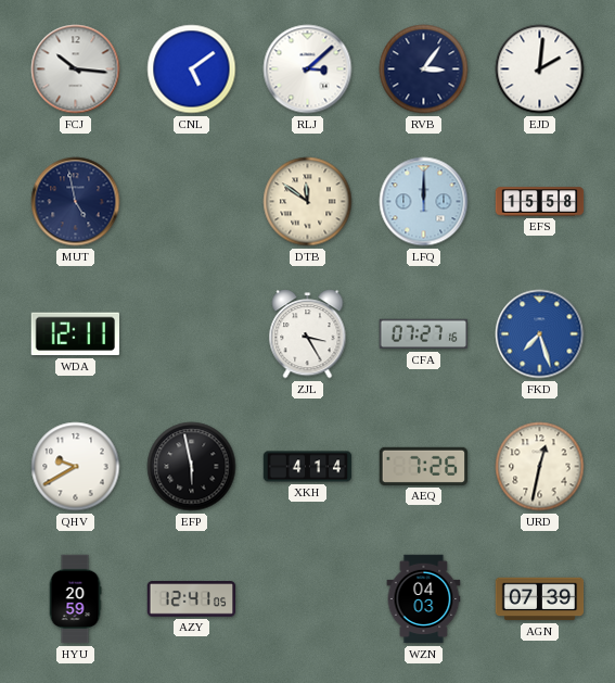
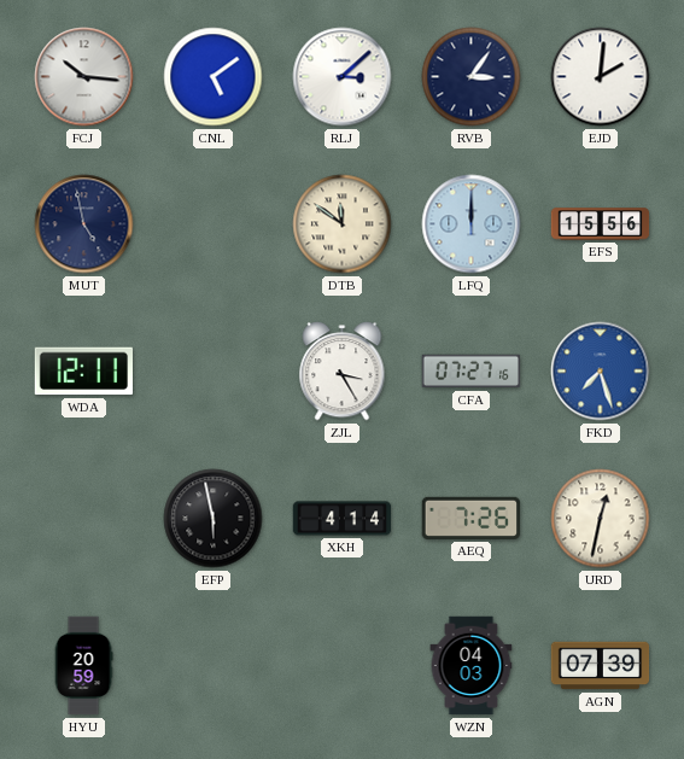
EFS: 15:58 -> 15:56 (601, 224)
QHV: 9:40 -> none (76, 467)
AZY: 12:41 -> none (192, 599)
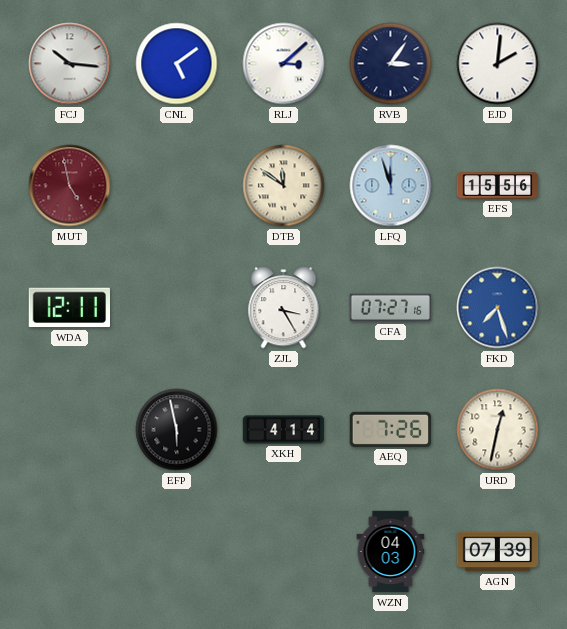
MUT dial: navy -> burgundy (70, 186)
LFQ: 12:00 -> 11:57 (391, 186)
HYU: 20:59 -> none (83, 666)
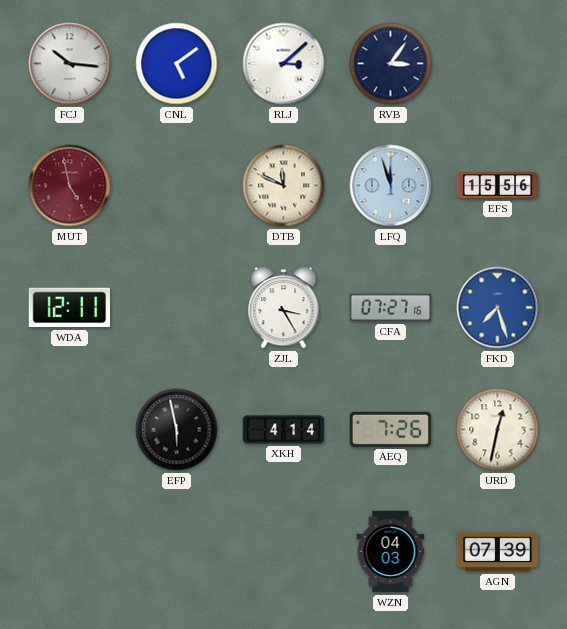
EJD: 2:01 -> none (498, 64)
DTB: 11:51 -> 11:49 (284, 186)
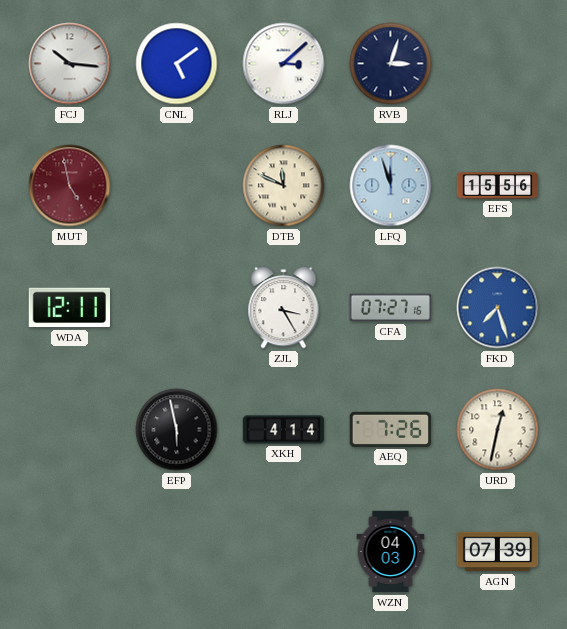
RVB: 3:06 -> 3:03 (391, 64)
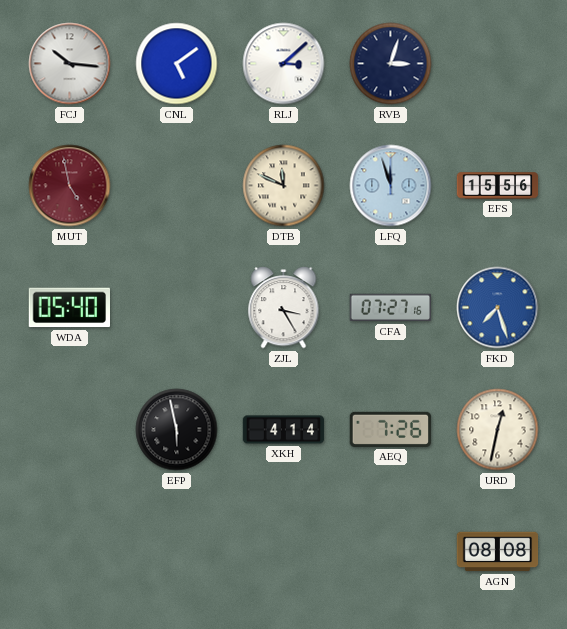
WDA: 12:11 -> 05:40 (69, 308)
WZN: 04:03 -> none (391, 552)
AGN: 07:39 -> 08:08 (498, 552)
